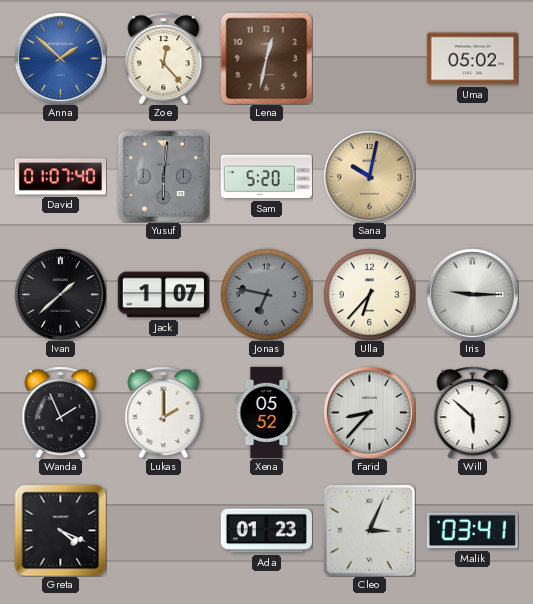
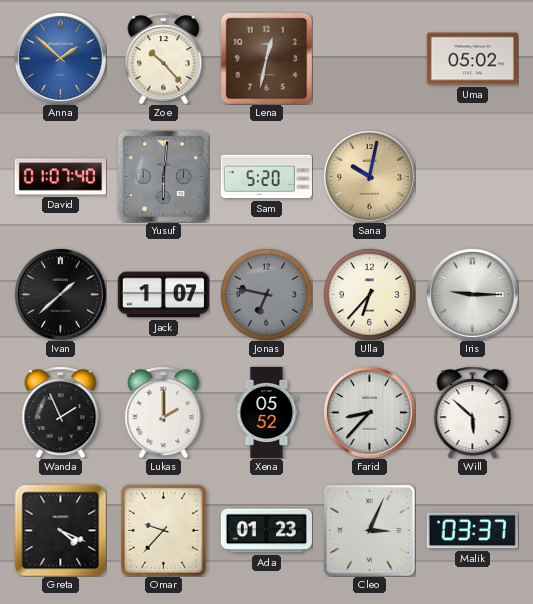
Zoe: 12:23 -> 10:23 (164, 58)
Omar: none -> 9:37 (164, 531)
Malik: 03:41 -> 03:37 (472, 531)
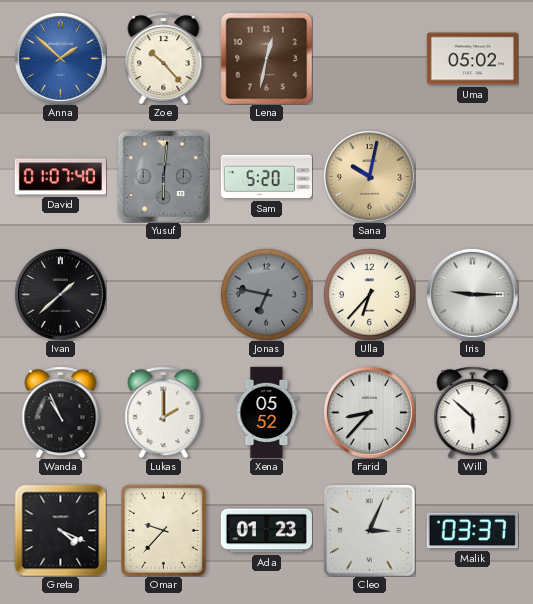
Jack: 1:07 -> none (163, 295)
Wanda: 1:56 -> 10:56 (61, 412)
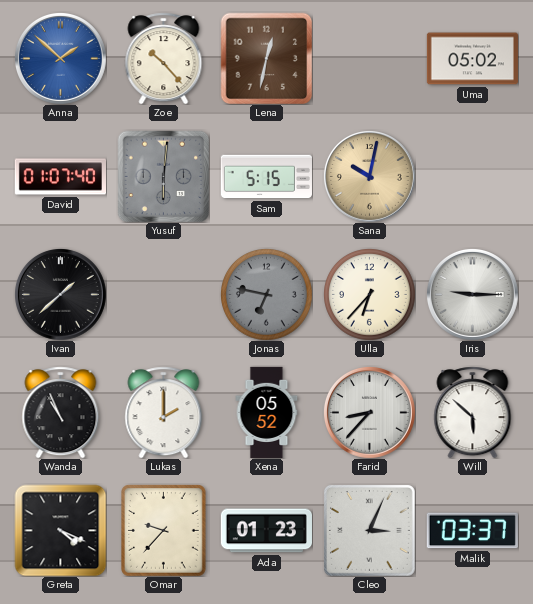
Sam: 5:20 -> 5:15 (266, 177)
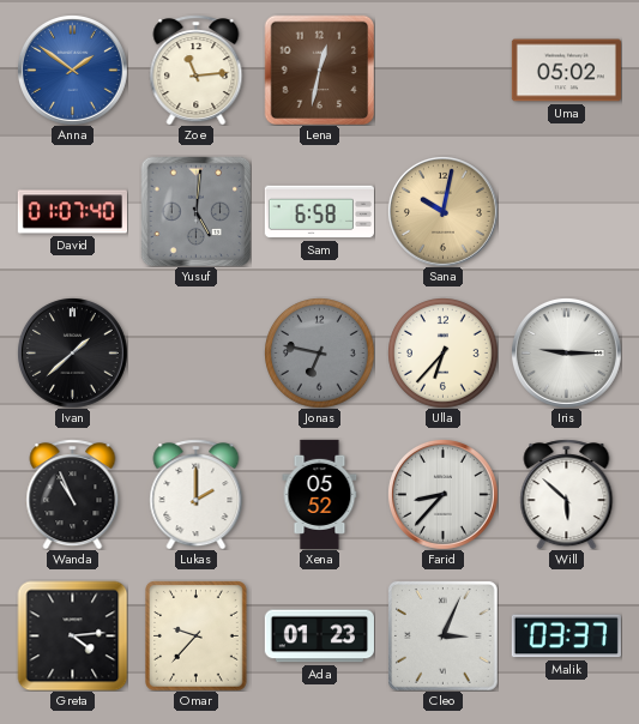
Anna: 1:52 -> 1:51 (72, 70)
Zoe: 10:23 -> 11:14 (197, 70)
Yusuf: 6:01 -> 5:01 (195, 211)
Sam: 5:15 -> 6:58 (319, 212)
Greta: 4:19 -> 4:14 (72, 635)
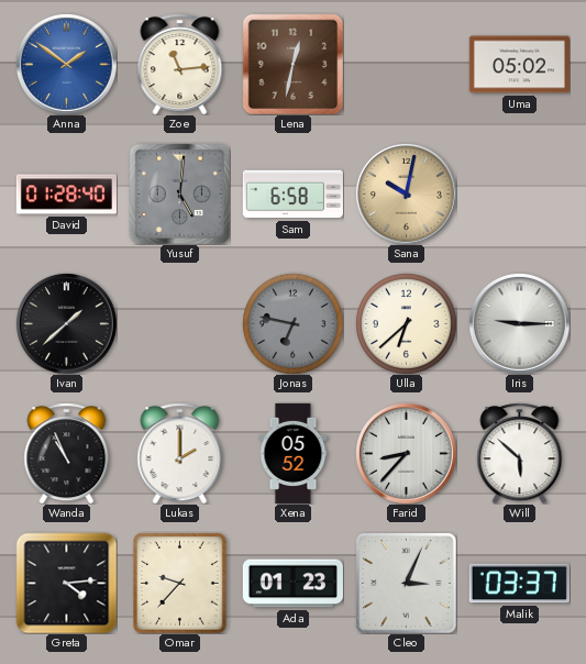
David: 01:07 -> 01:28 (66, 195)
Ulla: 6:37 -> 6:38 (407, 324)
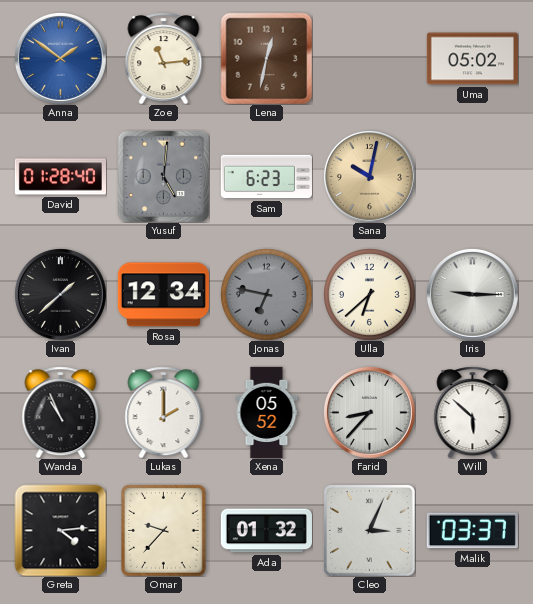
Sam: 6:58 -> 6:23 (266, 177)
Rosa: none -> 12:34 (163, 295)
Ada: 01:23 -> 01:32 (266, 531)
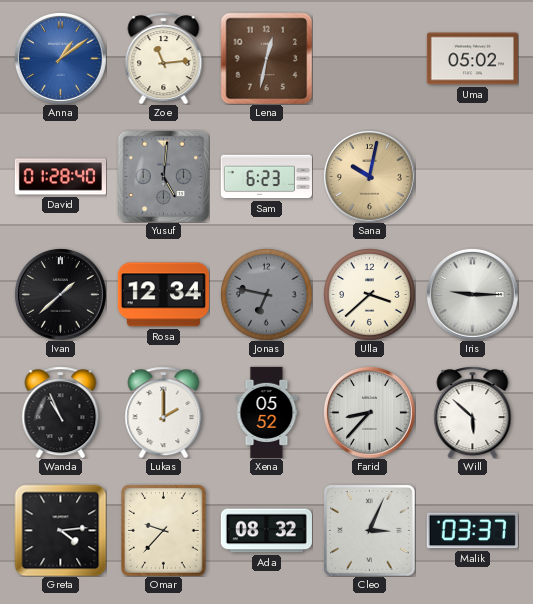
Anna: 1:51 -> 1:09 (60, 58)
Ulla: 6:38 -> 3:38 (370, 295)
Ada: 01:32 -> 08:32 (266, 531)
